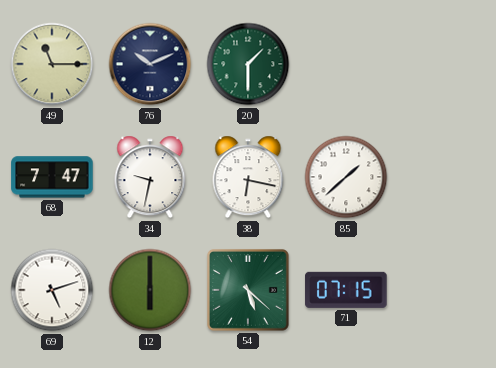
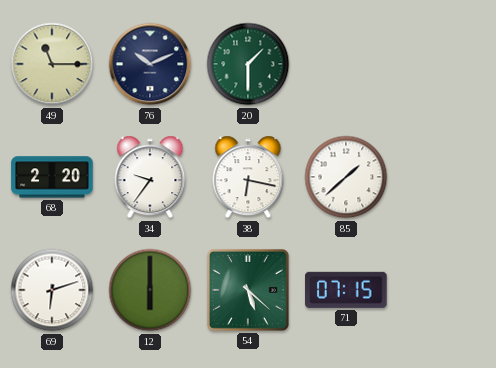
68: 7:47 -> 2:20 (52, 177)
34: 9:32 -> 9:36 (150, 177)
69: 5:12 -> 6:12 (52, 290)
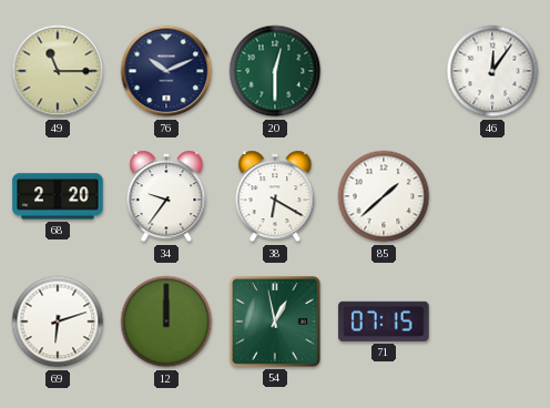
20: 1:30 -> 12:30 (275, 71)
46: none -> 12:06 (492, 71)
38: 6:17 -> 6:20 (275, 196)
12: 6:00 -> 12:00 (166, 322)
54: 5:22 -> 12:58 (275, 322)
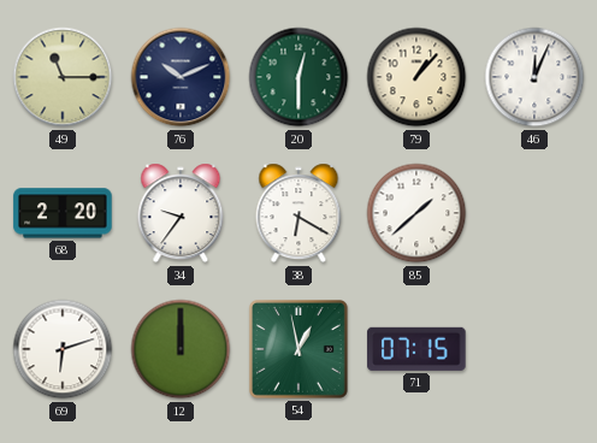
79: none -> 1:07 (416, 77)
46: 12:06 -> 12:04 (534, 77)
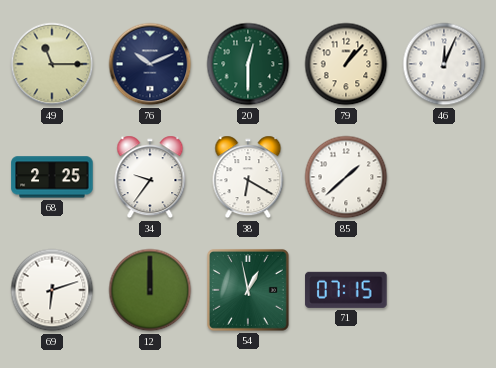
68: 2:20 -> 2:25 (52, 177)
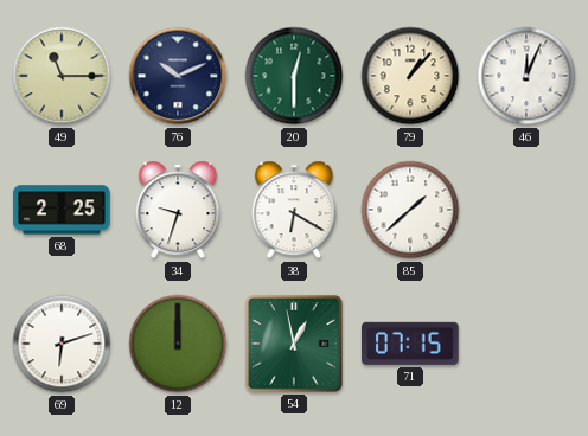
34: 9:36 -> 9:33 (178, 210)
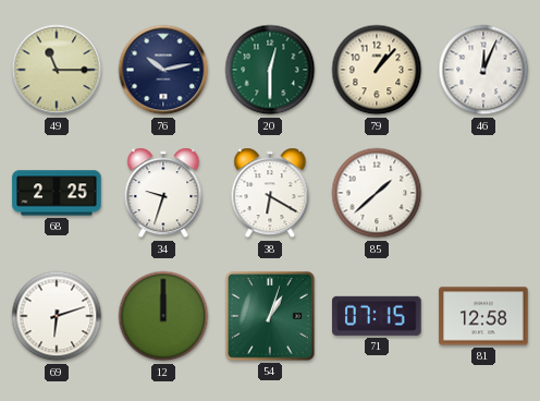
76: 10:11 -> 10:13 (163, 70)
54: 12:58 -> 1:03 (270, 316)
81: none -> 12:58 (483, 316)
